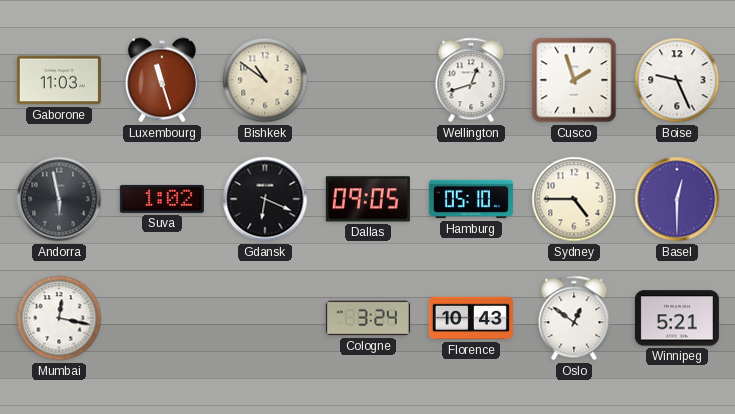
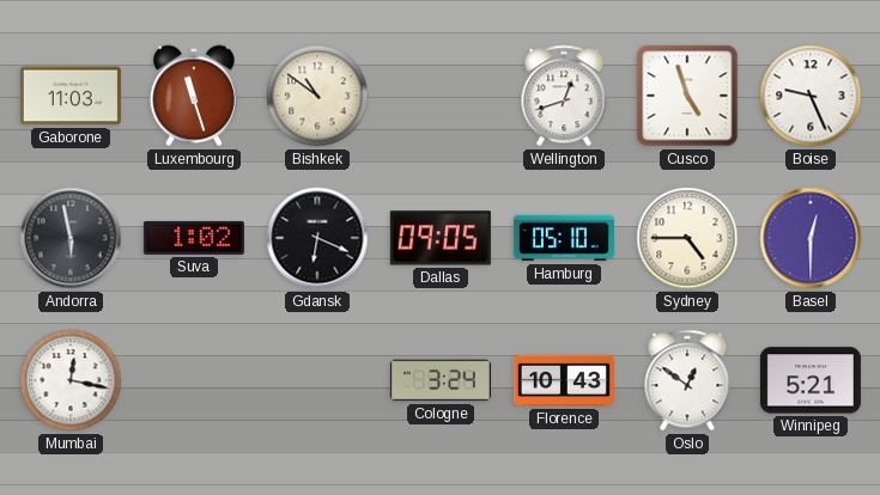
Cusco: 1:57 -> 4:57 (687, 96)
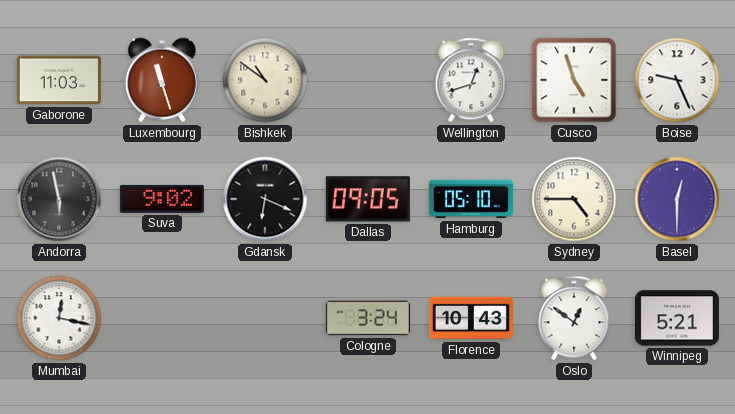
Suva: 1:02 -> 9:02 (162, 199)
